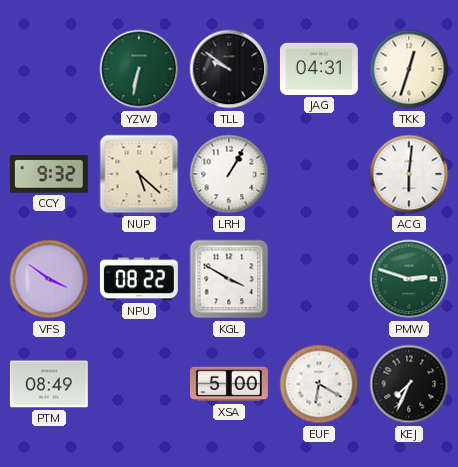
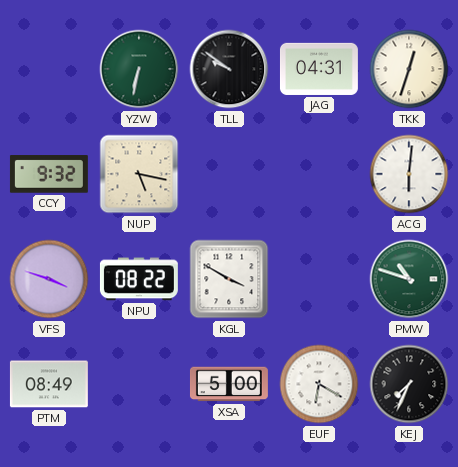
NUP: 5:22 -> 5:17 (139, 174)
LRH: 1:05 -> none (229, 174)
VFS: 3:51 -> 3:48 (49, 279)
PMW: 2:48 -> 10:48 (409, 279)
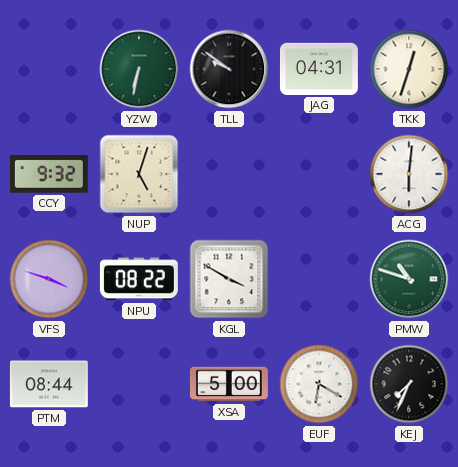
NUP: 5:17 -> 5:03 (139, 174)
PTM: 08:49 -> 08:44 (49, 384)
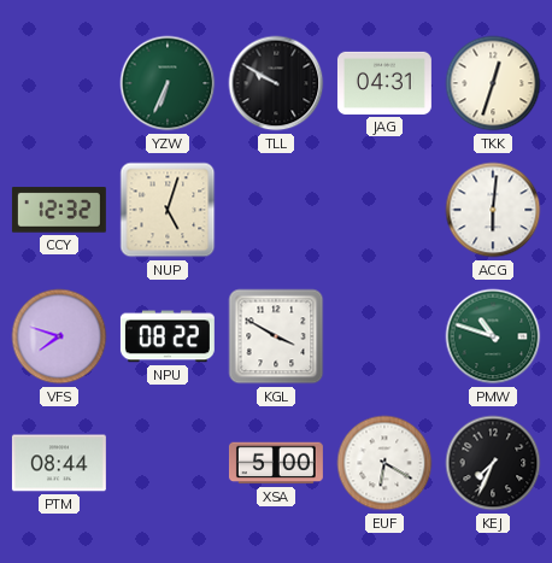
YZW: 6:32 -> 6:34 (168, 83)
TLL: 9:51 -> 9:50 (276, 83)
CCY: 9:32 -> 12:32 (59, 210)
VFS: 3:48 -> 7:48 (59, 336)
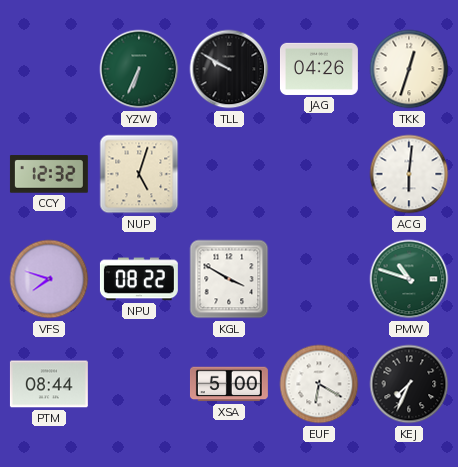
JAG: 04:31 -> 04:26 (319, 69)
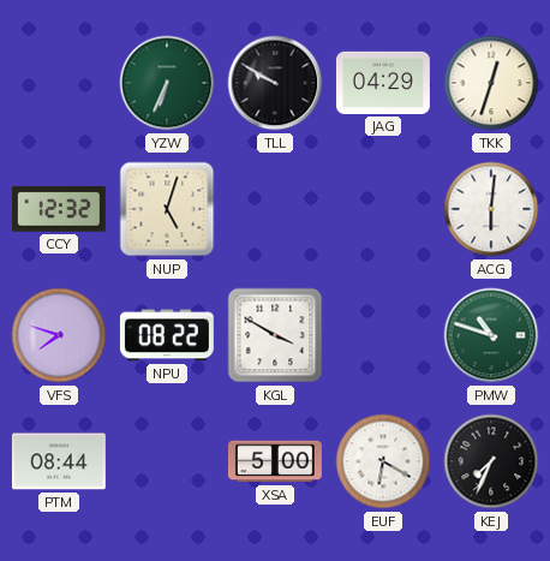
JAG: 04:26 -> 04:29 (383, 83)
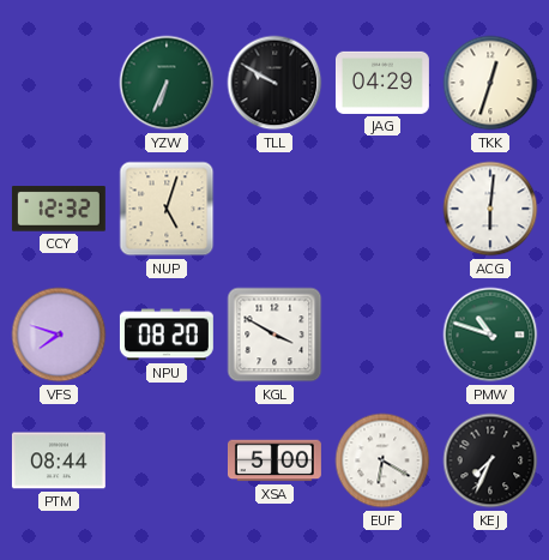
NPU: 08:22 -> 08:20 (167, 335)
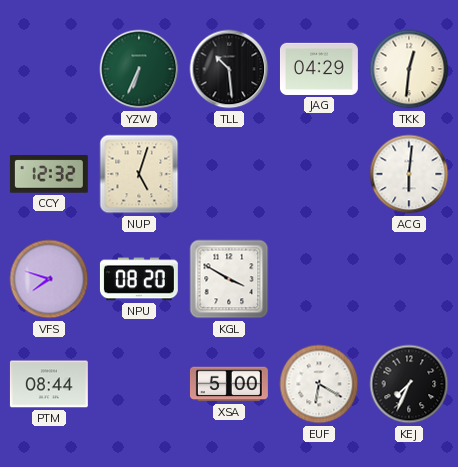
TLL: 9:50 -> 10:29 (229, 69)
TKK: 12:33 -> 12:31 (409, 69)
PMW: 10:48 -> none (490, 335)
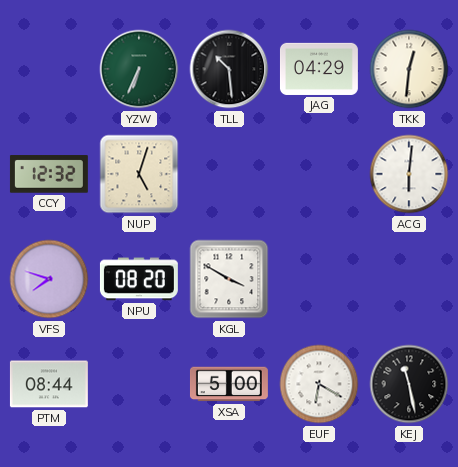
KEJ: 7:34 -> 11:28 (409, 384)
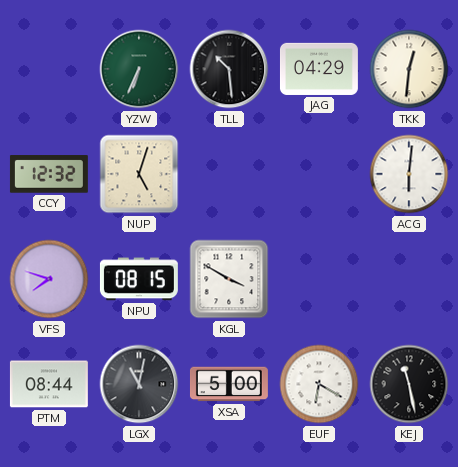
NPU: 08:20 -> 08:15 (139, 279)
LGX: none -> 11:02 (139, 384)
